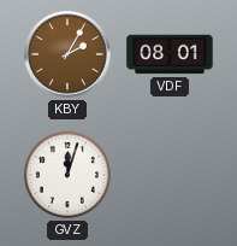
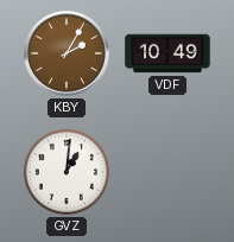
VDF: 08:01 -> 10:49 (167, 53)
GVZ: 12:03 -> 1:01 (67, 172)
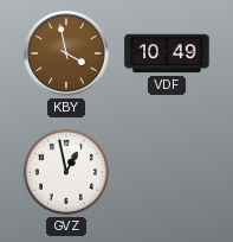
KBY: 2:05 -> 3:58 (66, 53)
GVZ: 1:01 -> 12:58 (66, 172)
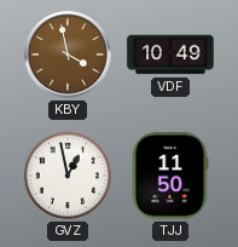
TJJ: none -> 11:50 (170, 176)
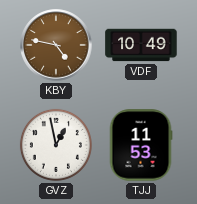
KBY: 3:58 -> 4:47 (56, 45)
TJJ: 11:50 -> 11:53 (141, 145)
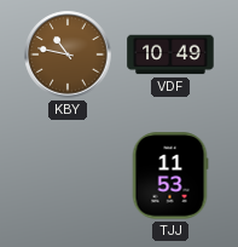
KBY: 4:47 -> 10:47 (68, 54)
GVZ: 12:58 -> none (56, 145)
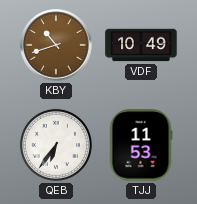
KBY: 10:47 -> 10:42 (56, 45)
QEB: none -> 6:36 (56, 145)
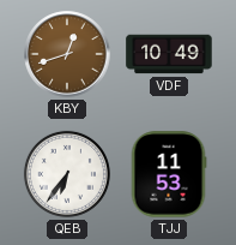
KBY: 10:42 -> 12:42 (67, 54)
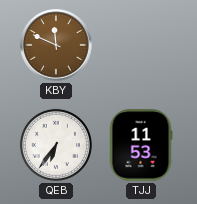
KBY: 12:42 -> 11:49 (56, 45)
VDF: 10:49 -> none (169, 54)
